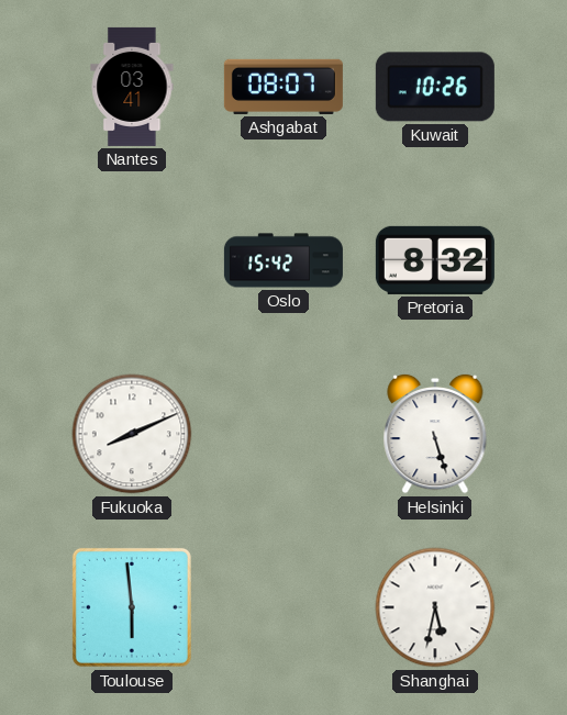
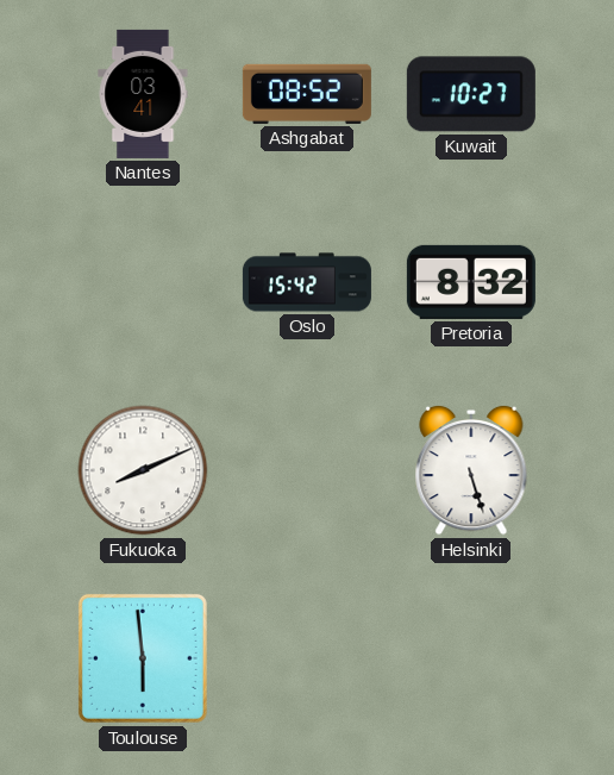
Ashgabat: 08:07 -> 08:52 (307, 94)
Kuwait: 10:26 -> 10:27 (471, 94)
Shanghai: 5:32 -> none (435, 607)
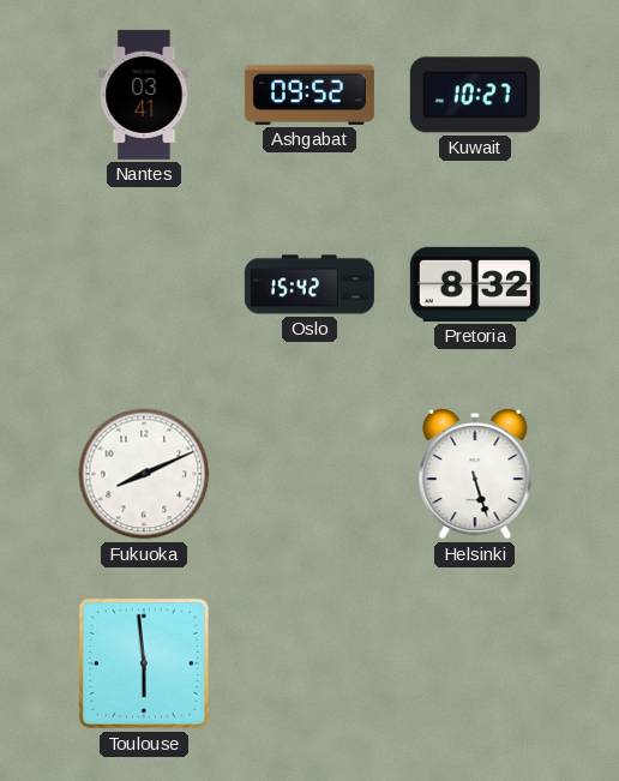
Ashgabat: 08:52 -> 09:52 (309, 95)
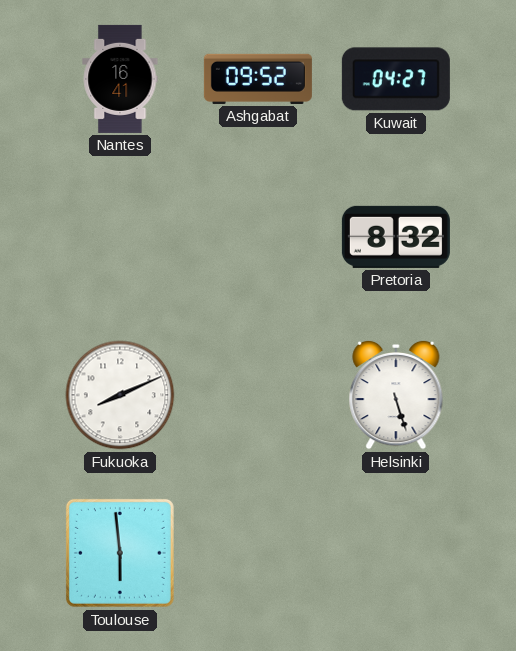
Nantes: 03:41 -> 16:41 (120, 79)
Kuwait: 10:27 -> 04:27 (396, 79)
Oslo: 15:42 -> none (309, 284)
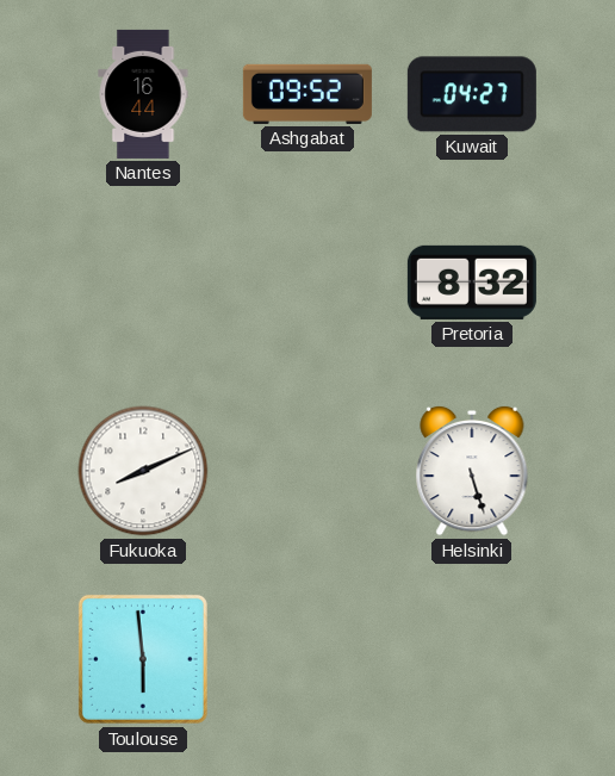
Nantes: 16:41 -> 16:44 (143, 94)
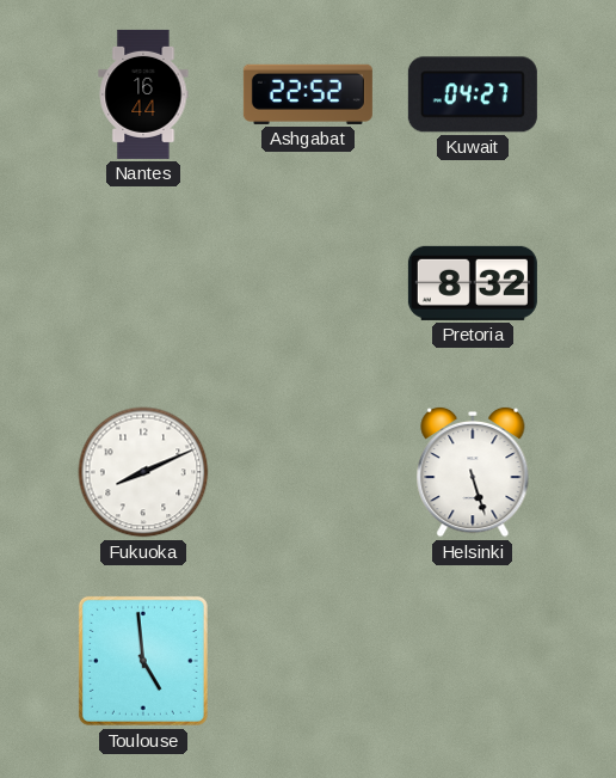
Ashgabat: 09:52 -> 22:52 (308, 94)
Toulouse: 5:59 -> 4:59 (143, 661)
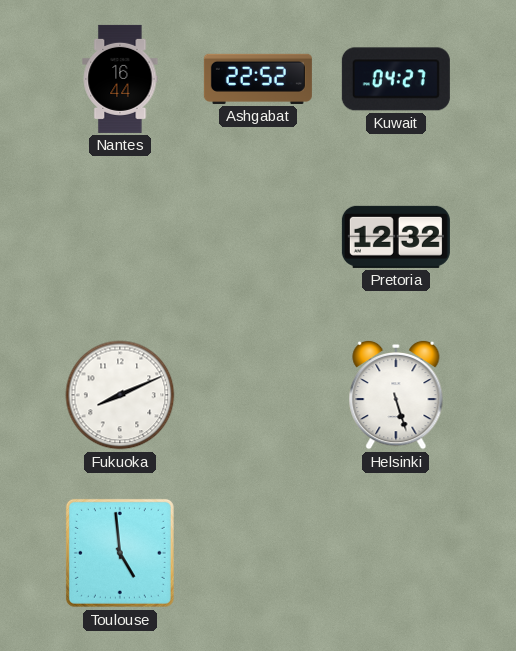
Pretoria: 8:32 -> 12:32 (396, 237)
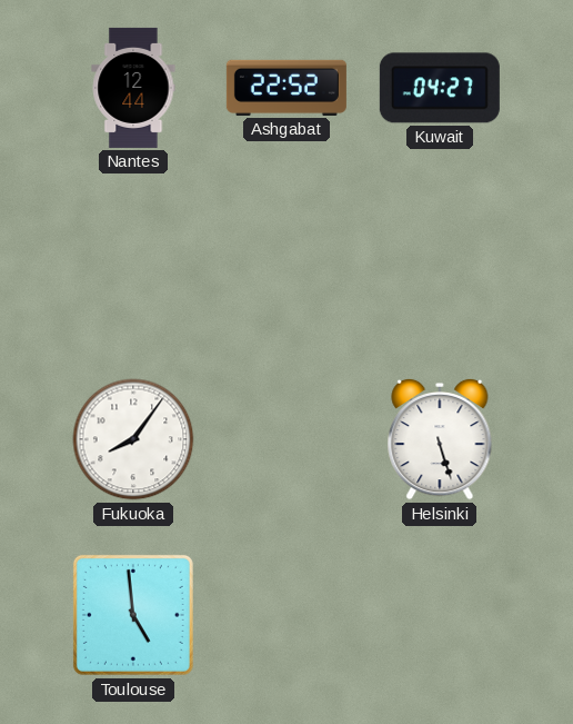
Nantes: 16:44 -> 12:44 (133, 88)
Pretoria: 12:32 -> none (396, 237)
Fukuoka: 8:11 -> 8:06 (133, 439)
